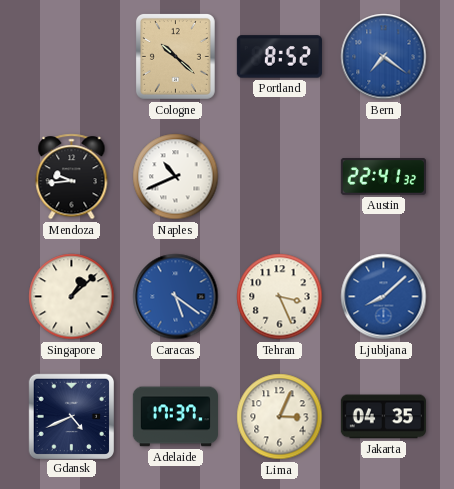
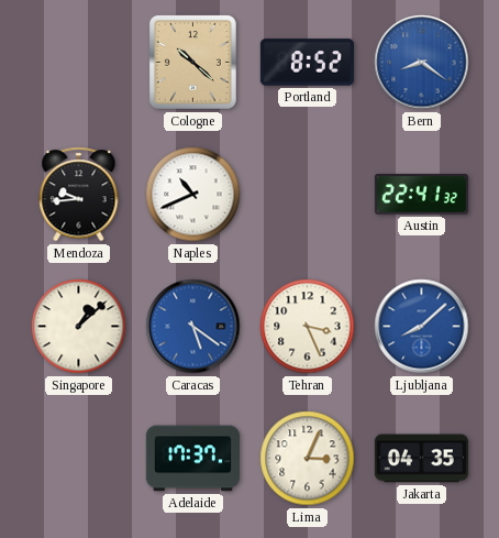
Bern: 7:21 -> 8:21 (422, 63)
Gdansk: 4:41 -> none (71, 416)
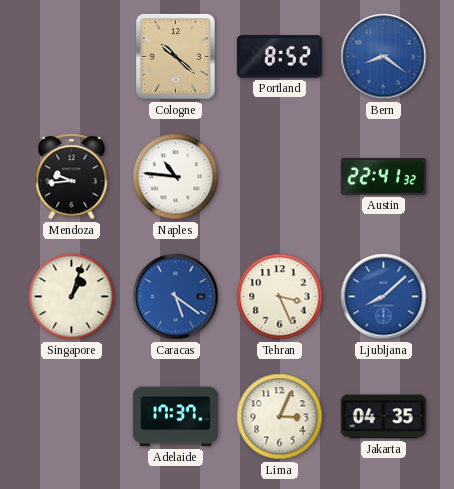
Naples: 10:41 -> 10:46 (176, 177)
Singapore: 1:08 -> 1:03 (72, 297)
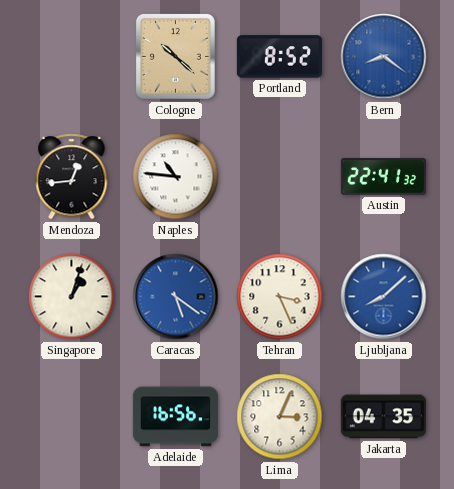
Mendoza: 9:44 -> 12:44 (72, 177)
Adelaide: 17:37 -> 16:56 (175, 417)
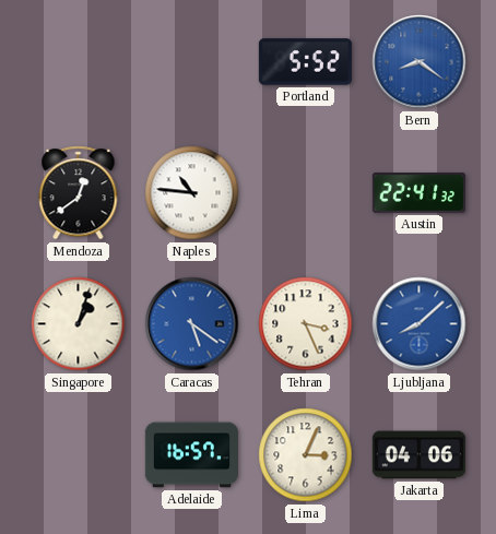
Cologne: 10:22 -> none (175, 56)
Portland: 8:52 -> 5:52 (305, 62)
Mendoza: 12:44 -> 12:39 (79, 193)
Adelaide: 16:56 -> 16:57 (191, 455)
Jakarta: 04:35 -> 04:06 (418, 455)
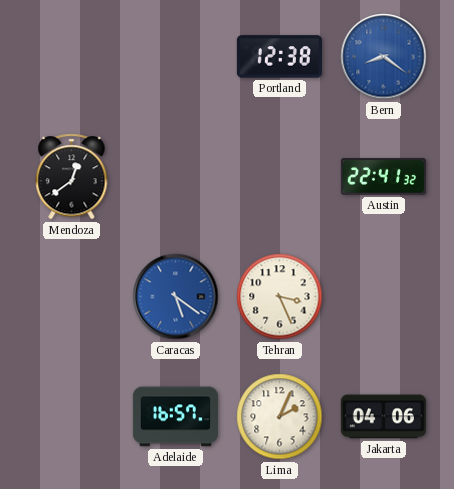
Portland: 5:52 -> 12:38 (279, 57)
Naples: 10:46 -> none (192, 193)
Singapore: 1:03 -> none (79, 324)
Ljubljana: 8:08 -> none (420, 324)
Lima: 3:04 -> 2:04 (280, 417)
